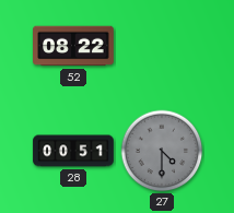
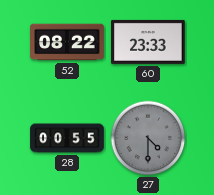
60: none -> 23:33 (148, 42)
28: 00:51 -> 00:55 (67, 138)
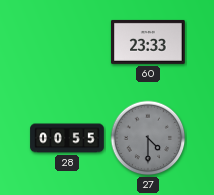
52: 08:22 -> none (67, 42)
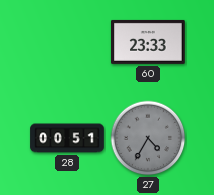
28: 00:55 -> 00:51 (67, 138)
27: 4:30 -> 4:35 (148, 138)
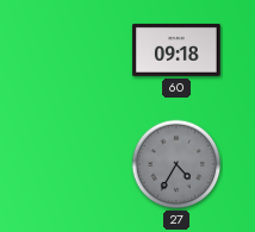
60: 23:33 -> 09:18 (176, 50)
28: 00:51 -> none (67, 138)
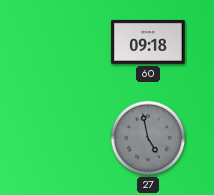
27: 4:35 -> 4:58 (148, 138)
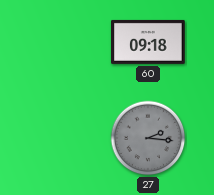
27: 4:58 -> 2:16 (148, 138)
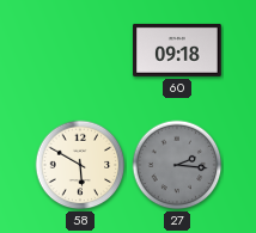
58: none -> 5:50 (80, 165)
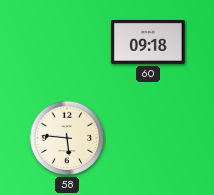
58: 5:50 -> 5:46 (67, 138)
27: 2:16 -> none (177, 165)
